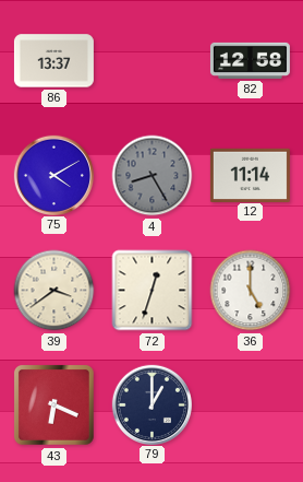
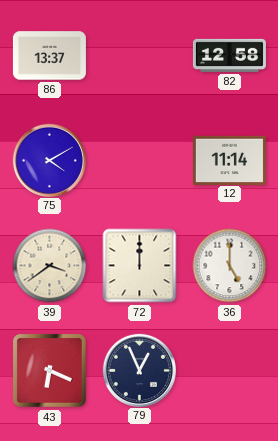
4: 8:25 -> none (153, 176)
72: 12:33 -> 12:00 (140, 266)
79: 1:00 -> 12:56 (139, 370)
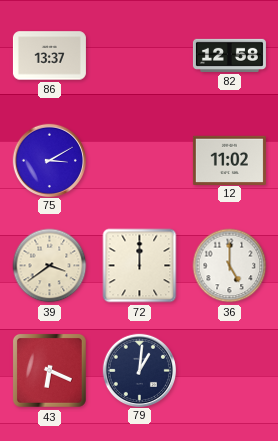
75: 4:10 -> 3:10 (49, 160)
12: 11:14 -> 11:02 (229, 160)
79: 12:56 -> 1:01 (139, 370)
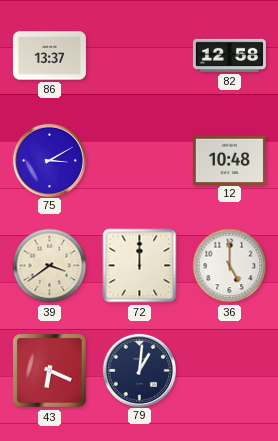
12: 11:02 -> 10:48 (229, 160)
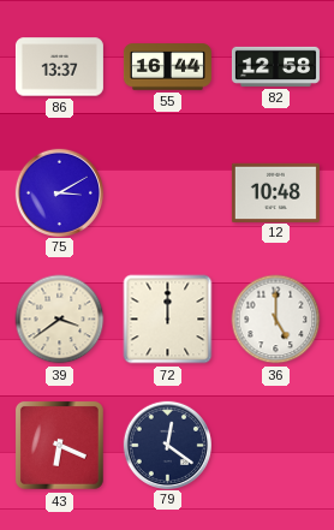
55: none -> 16:44 (167, 67)
79: 1:01 -> 12:21 (167, 445)
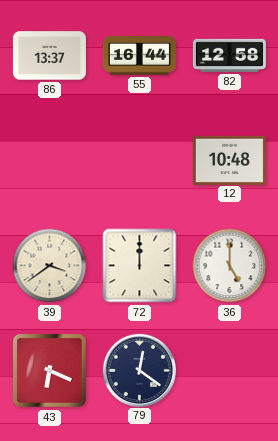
75: 3:10 -> none (59, 192)
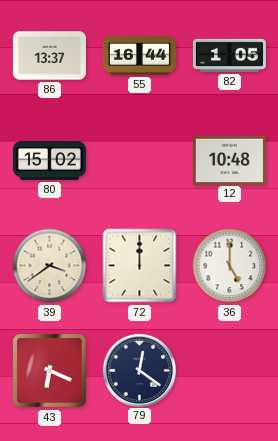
82: 12:58 -> 1:05 (229, 55)
80: none -> 15:02 (49, 161)
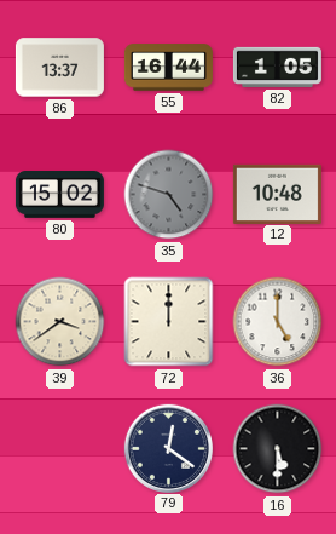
35: none -> 4:48 (169, 195)
43: 6:19 -> none (49, 370)
16: none -> 5:30 (278, 449)
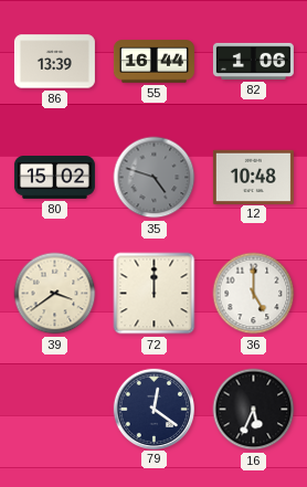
86: 13:37 -> 13:39 (54, 62)
82: 1:05 -> 1:06 (253, 61)
16: 5:30 -> 5:34 (254, 410)
